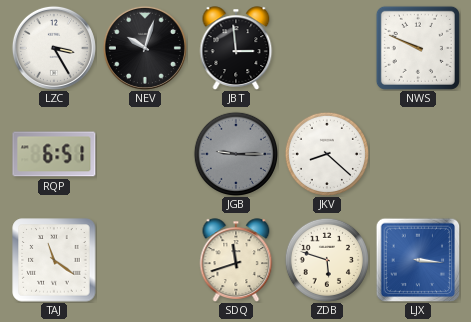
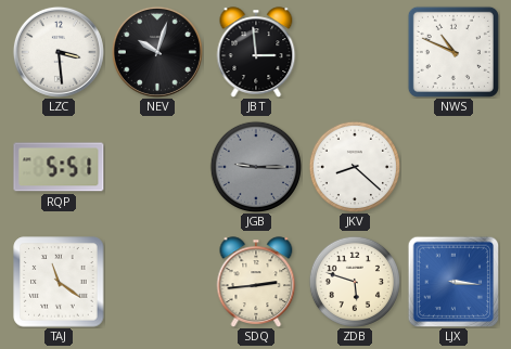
LZC: 3:25 -> 3:29 (59, 52)
NWS: 9:49 -> 10:49 (453, 52)
RQP: 6:51 -> 5:51 (59, 167)
SDQ: 11:42 -> 2:44 (256, 282)
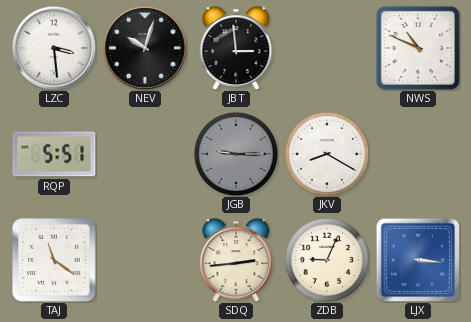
JKV: 8:22 -> 8:20 (326, 153)
ZDB: 5:48 -> 9:04 (326, 259)
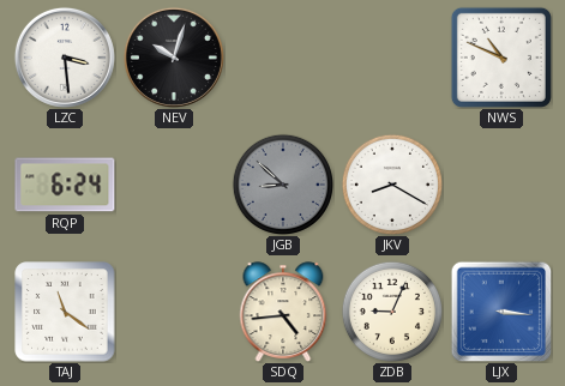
JBT: 2:59 -> none (236, 48)
RQP: 5:51 -> 6:24 (65, 185)
JGB: 9:15 -> 8:52 (282, 183)
SDQ: 2:44 -> 4:44 (283, 312)
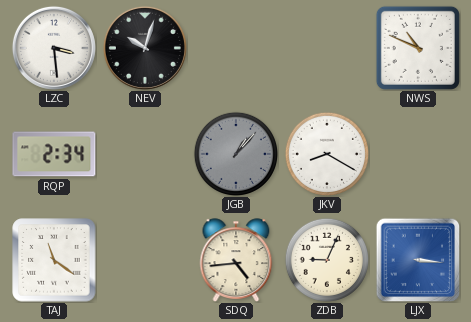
RQP: 6:24 -> 2:34 (54, 154)
JGB: 8:52 -> 1:07 (235, 153)
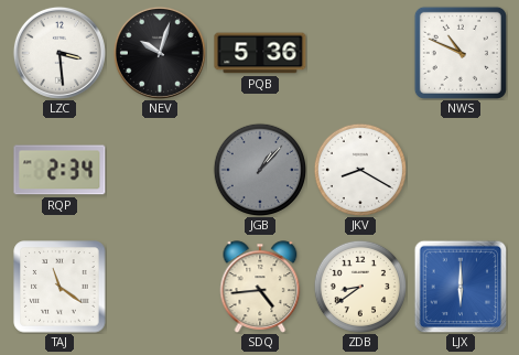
PQB: none -> 5:36 (260, 53)
ZDB: 9:04 -> 8:39 (359, 286)
LJX: 3:16 -> 6:00 (461, 287)
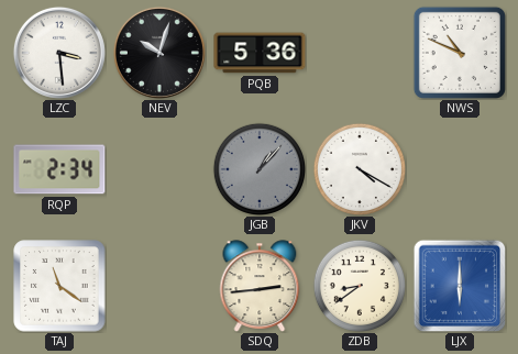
JKV: 8:20 -> 4:20 (359, 168)
SDQ: 4:44 -> 2:44 (260, 286)
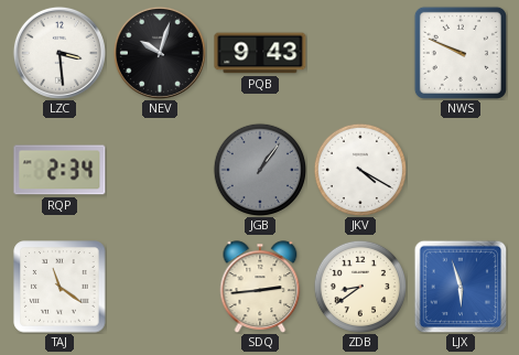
PQB: 5:36 -> 9:43 (260, 53)
NWS: 10:49 -> 9:49 (461, 53)
JGB: 1:07 -> 1:06 (259, 169)
LJX: 6:00 -> 5:57 (461, 287)
